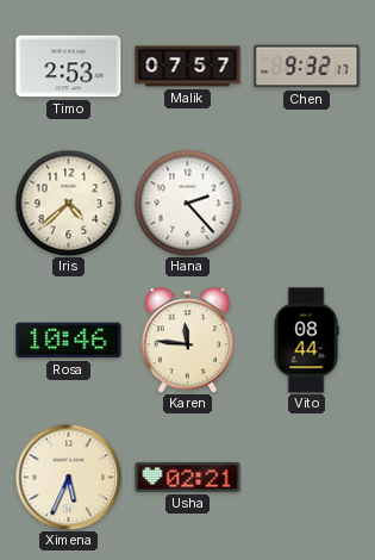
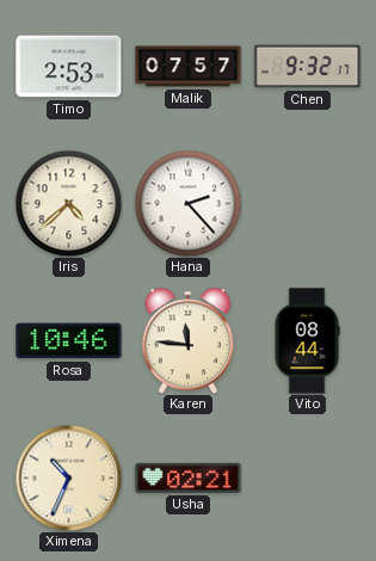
Ximena: 5:34 -> 10:34 (68, 477)
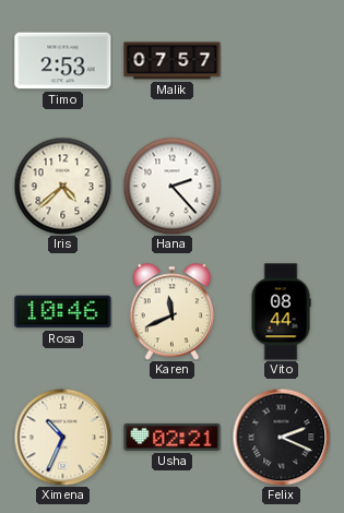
Chen: 9:32 -> none (308, 67)
Karen: 11:46 -> 11:41 (173, 312)
Felix: none -> 2:19 (281, 437)
